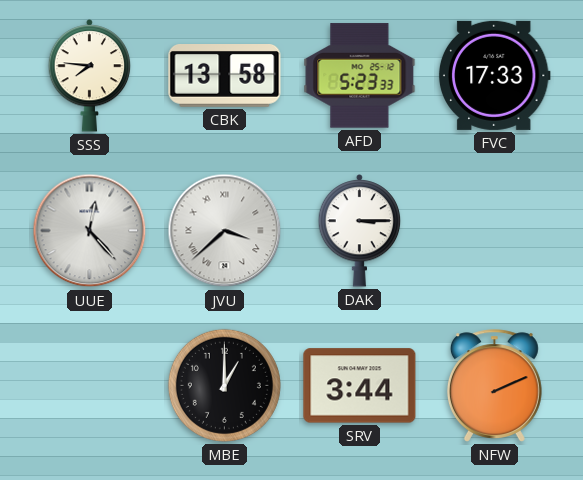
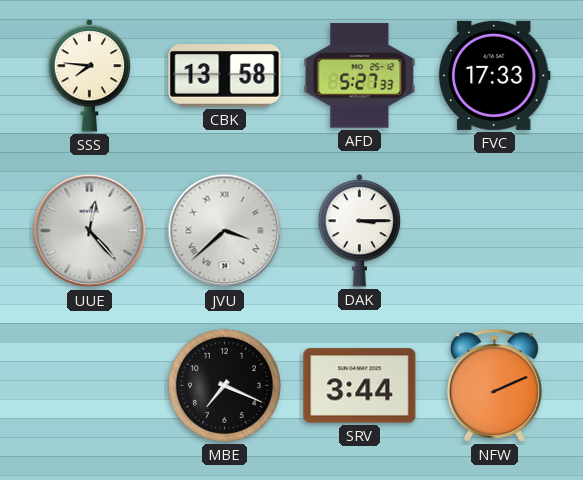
AFD: 5:23 -> 5:27 (360, 76)
MBE: 1:00 -> 7:19 (224, 385)
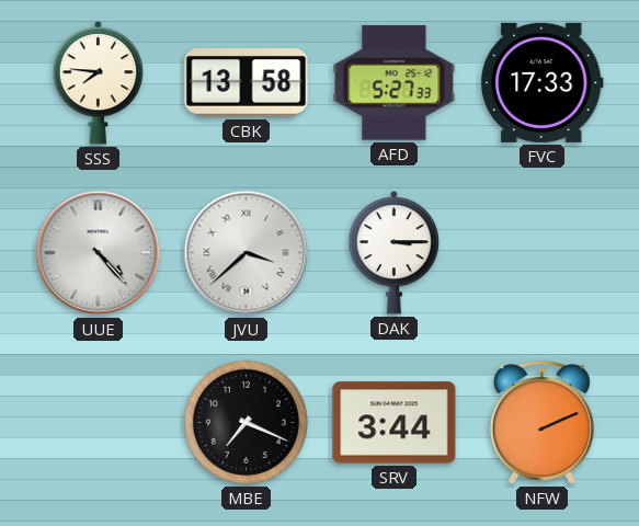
UUE: 12:23 -> 4:23 (99, 253)
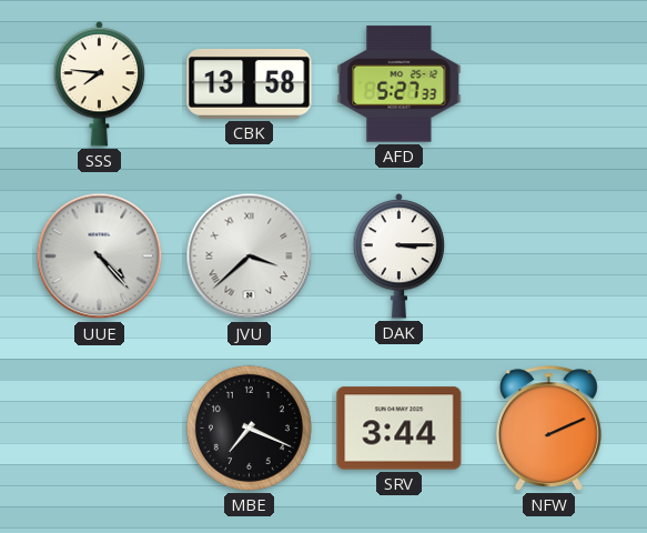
FVC: 17:33 -> none (541, 82)
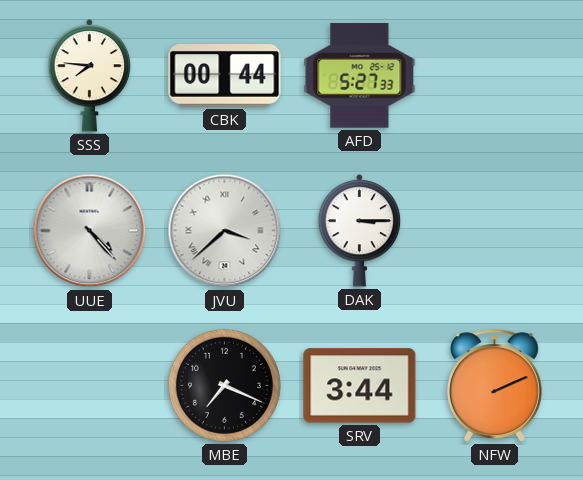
CBK: 13:58 -> 00:44 (225, 76)
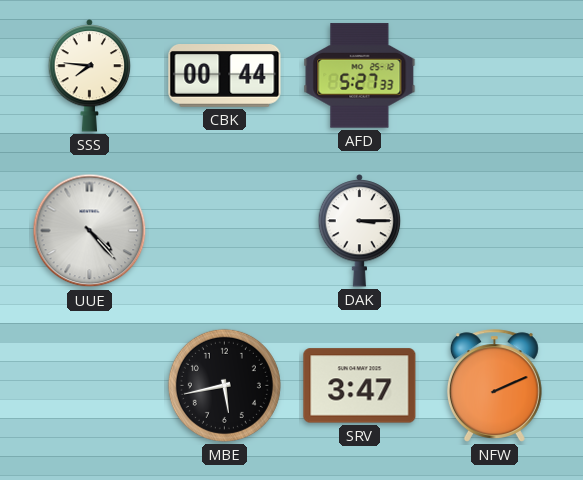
JVU: 3:38 -> none (225, 231)
MBE: 7:19 -> 5:43 (224, 385)
SRV: 3:44 -> 3:47 (360, 386)
